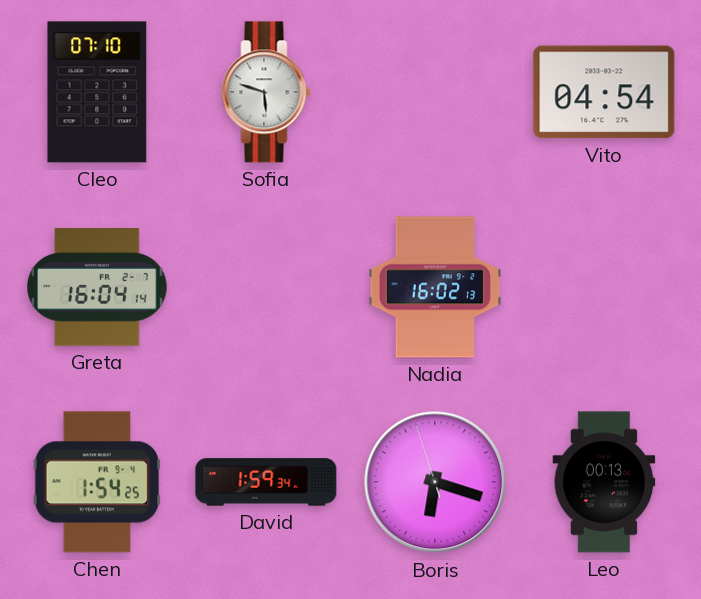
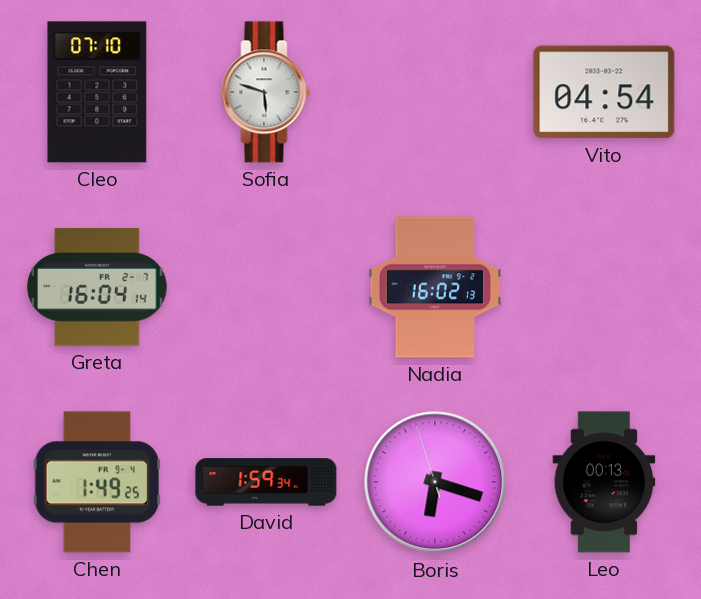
Chen: 1:54 -> 1:49 (97, 482)
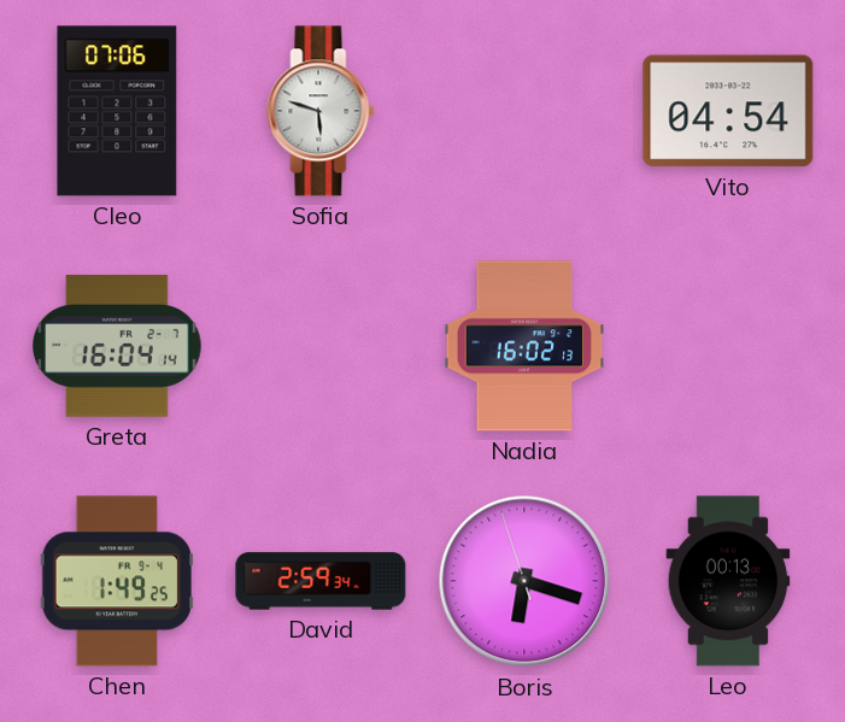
Cleo: 07:10 -> 07:06 (117, 111)
David: 1:59 -> 2:59 (321, 581)
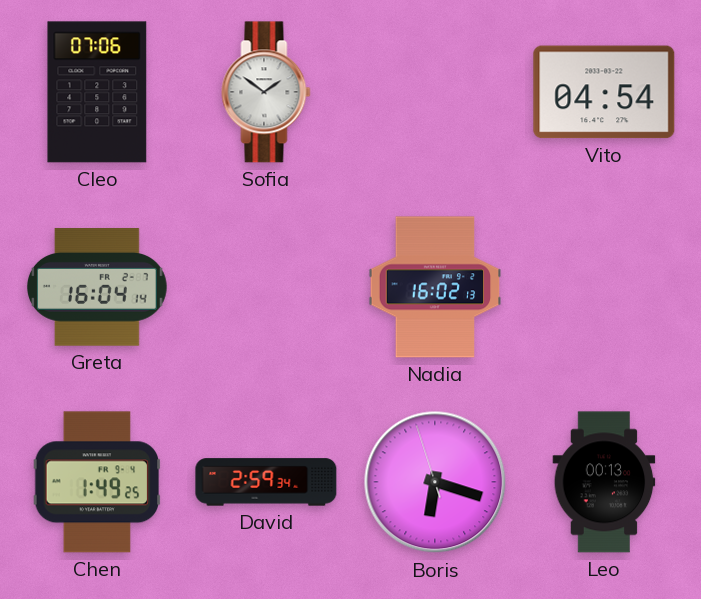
Sofia: 5:48 -> 1:51 (266, 92)
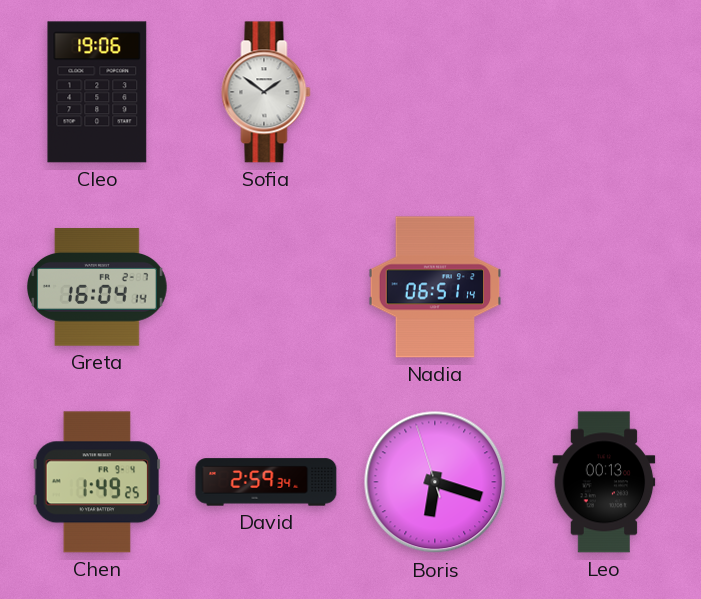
Cleo: 07:06 -> 19:06 (97, 92)
Vito: 04:54 -> none (604, 92)
Nadia: 16:02 -> 06:51 (435, 287)
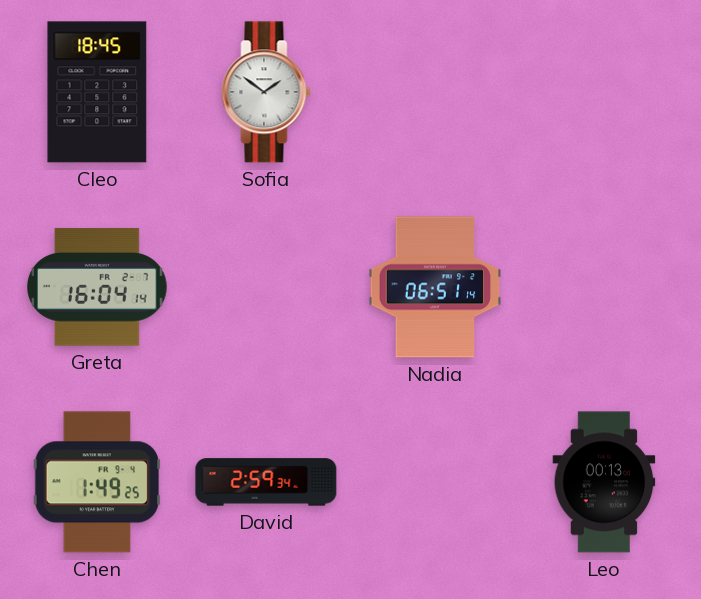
Cleo: 19:06 -> 18:45 (97, 92)
Boris: 6:17 -> none (435, 482)
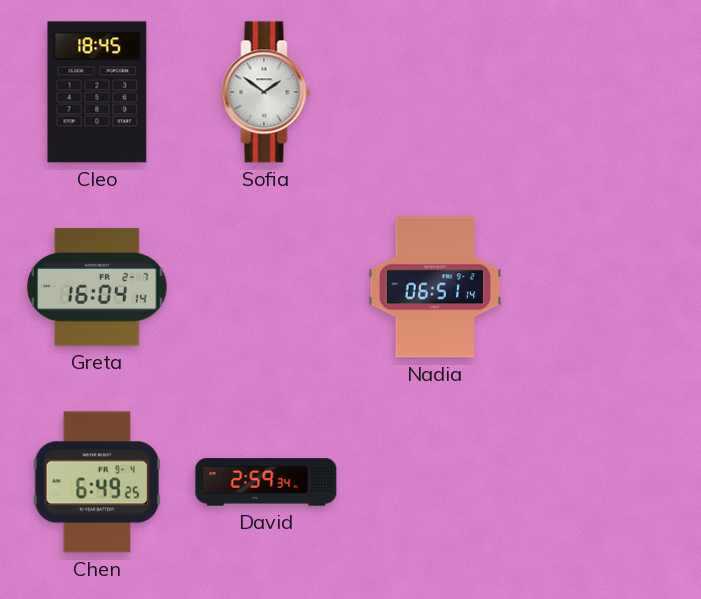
Chen: 1:49 -> 6:49 (97, 482)
Leo: 00:13 -> none (604, 482)
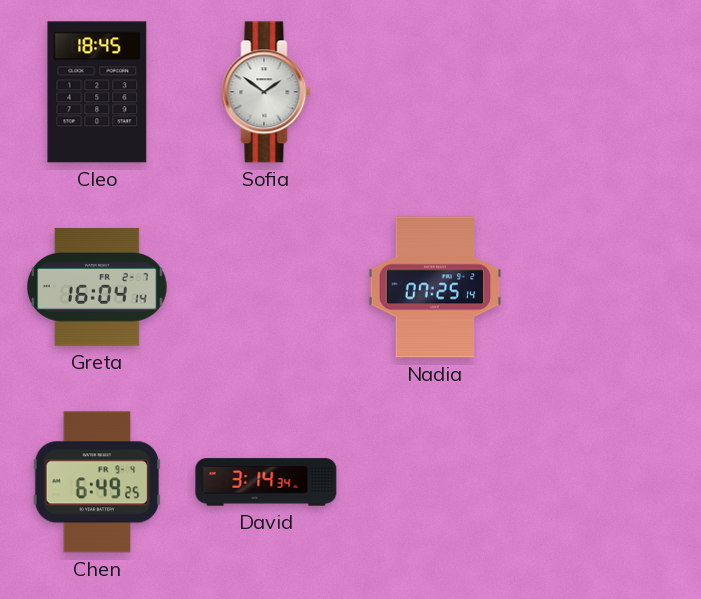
Nadia: 06:51 -> 07:25 (435, 287)
David: 2:59 -> 3:14 (266, 482)
